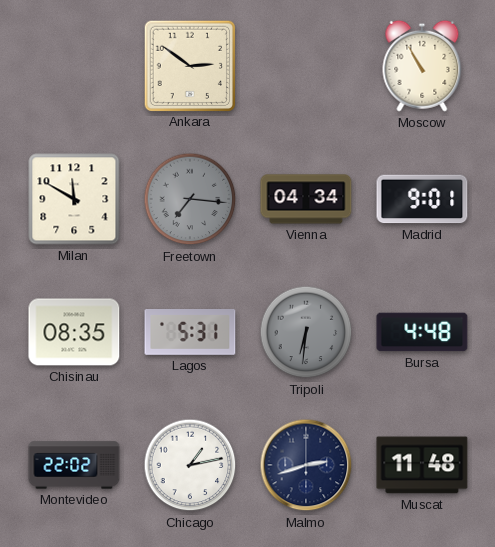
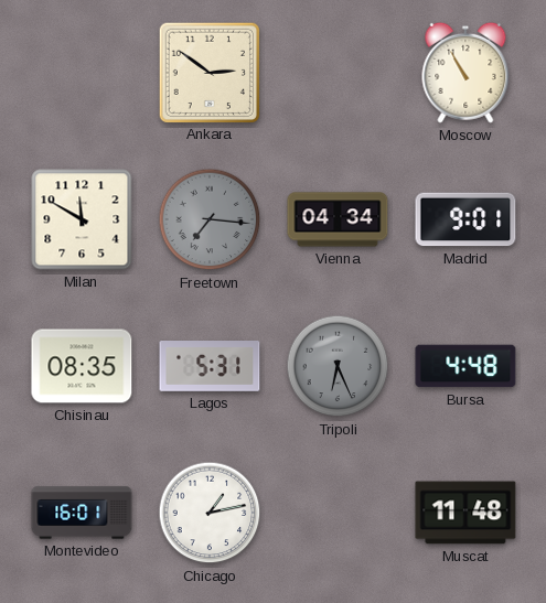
Tripoli: 6:31 -> 6:26 (338, 366)
Montevideo: 22:02 -> 16:01 (82, 513)
Malmo: 2:42 -> none (306, 465)
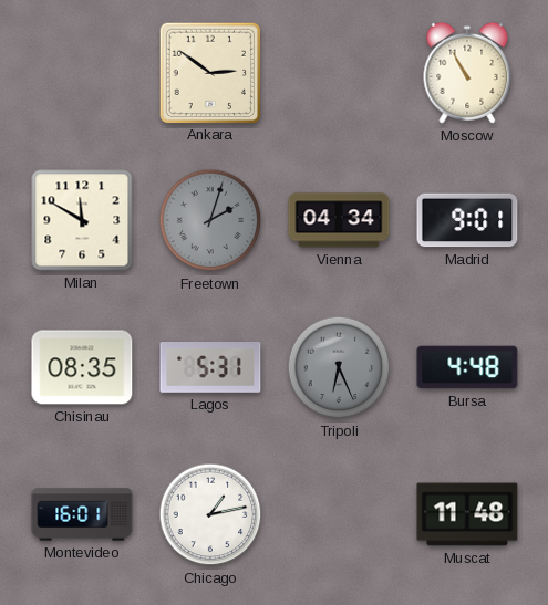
Freetown: 7:16 -> 2:03 (210, 220)
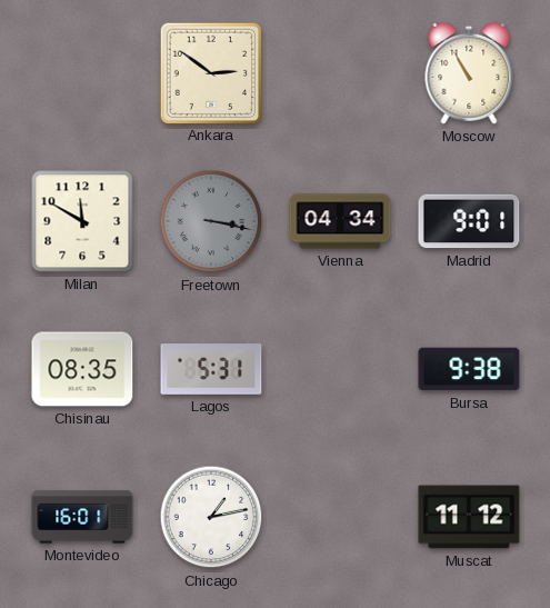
Freetown: 2:03 -> 3:17 (211, 221)
Tripoli: 6:26 -> none (339, 367)
Bursa: 4:48 -> 9:38 (469, 369)
Muscat: 11:48 -> 11:12 (469, 517)
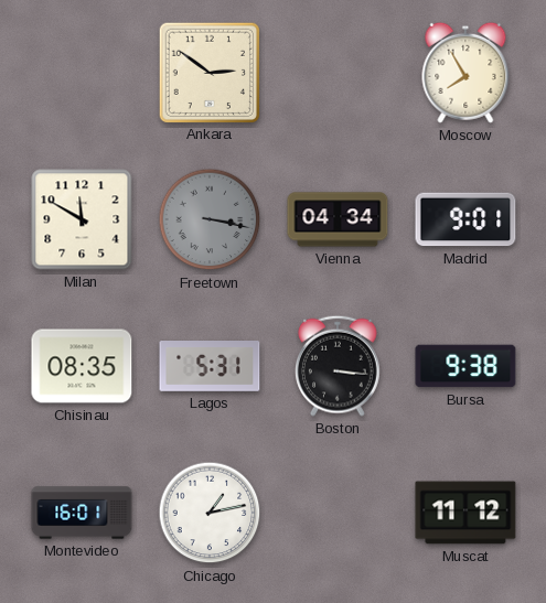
Moscow: 10:55 -> 7:55 (465, 73)
Boston: none -> 3:16 (339, 366)
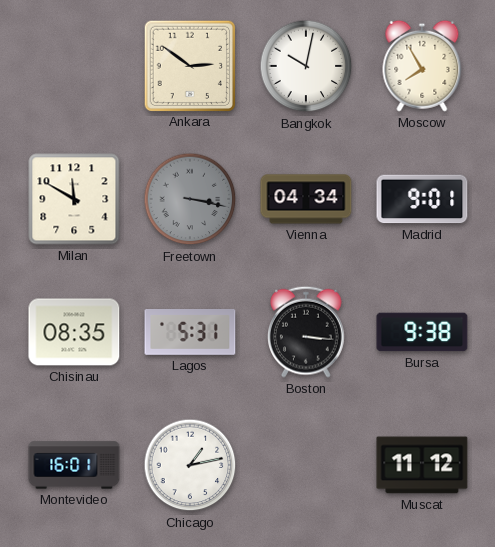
Bangkok: none -> 10:02 (306, 66)
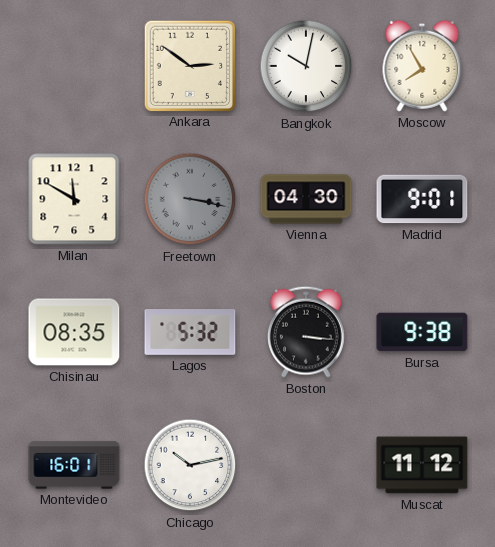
Vienna: 04:34 -> 04:30 (306, 199)
Lagos: 5:31 -> 5:32 (190, 333)
Chicago: 1:13 -> 10:13 (190, 465)
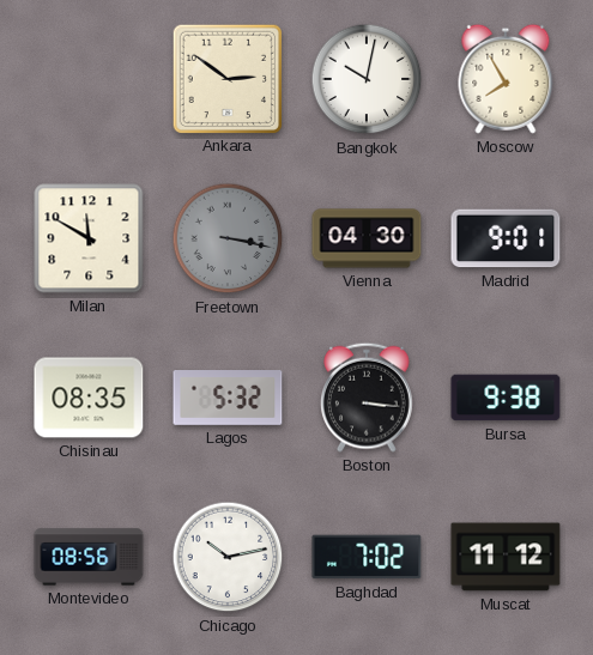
Montevideo: 16:01 -> 08:56 (89, 557)
Baghdad: none -> 7:02 (367, 557)
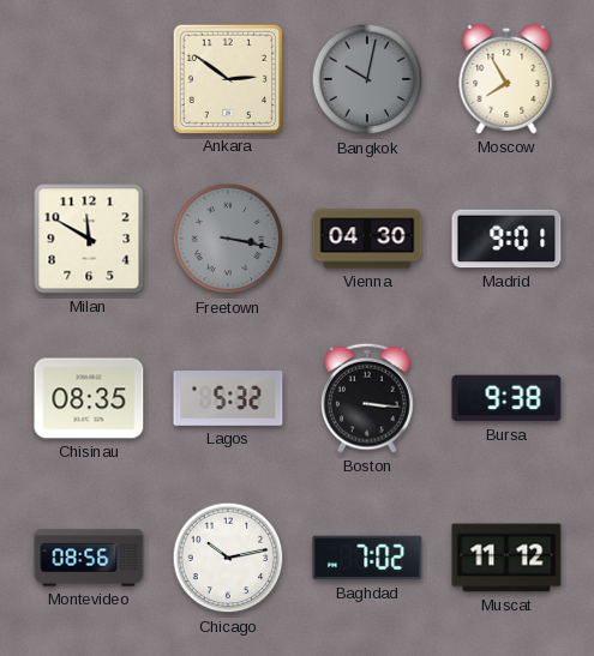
Bangkok dial: white -> grey (367, 79)
